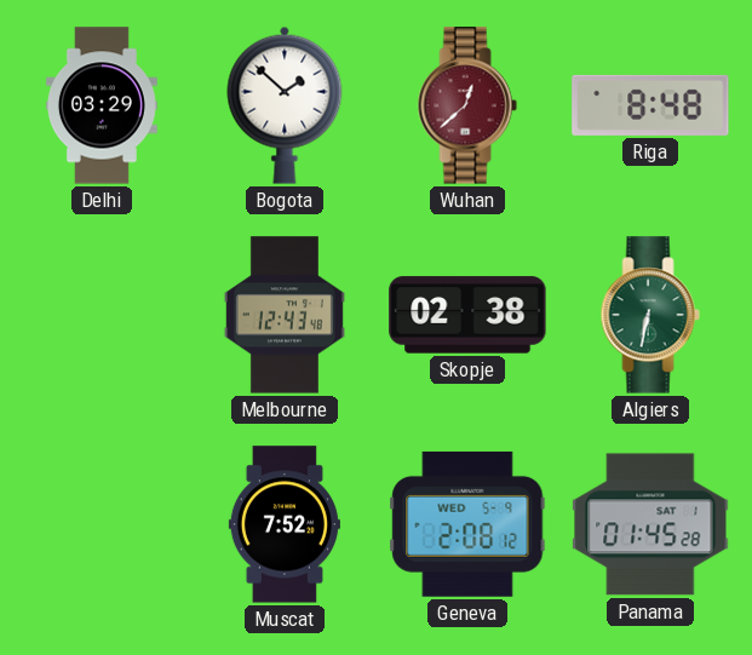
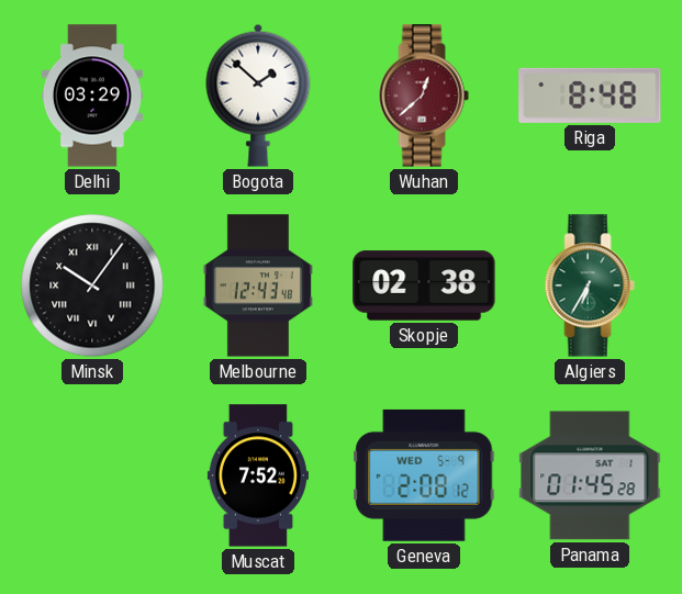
Minsk: none -> 10:06 (92, 285)
Algiers: 6:32 -> 6:35 (590, 285)
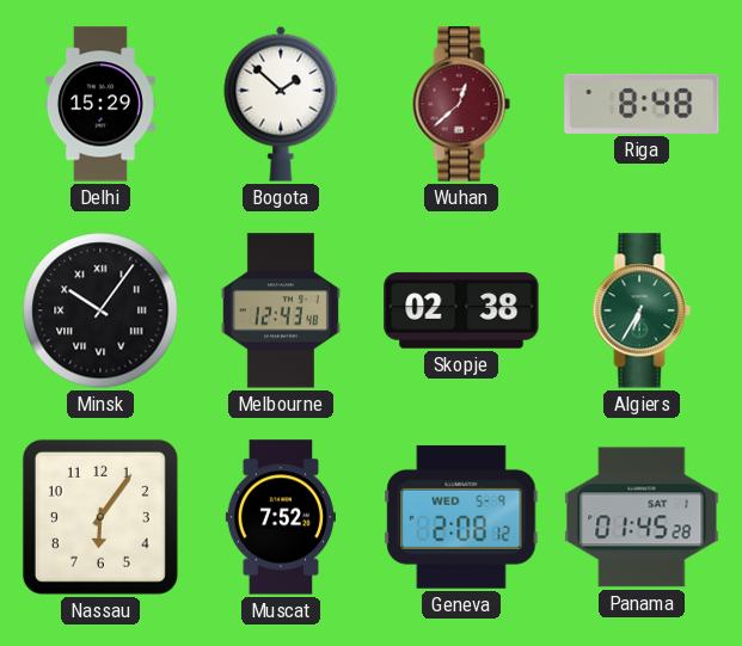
Delhi: 03:29 -> 15:29 (100, 104)
Nassau: none -> 6:06 (100, 517)
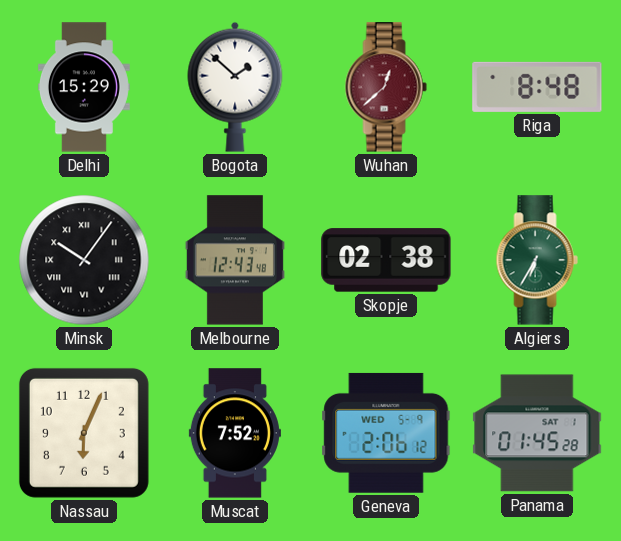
Nassau: 6:06 -> 6:04 (84, 433)
Geneva: 2:08 -> 2:06 (386, 433)
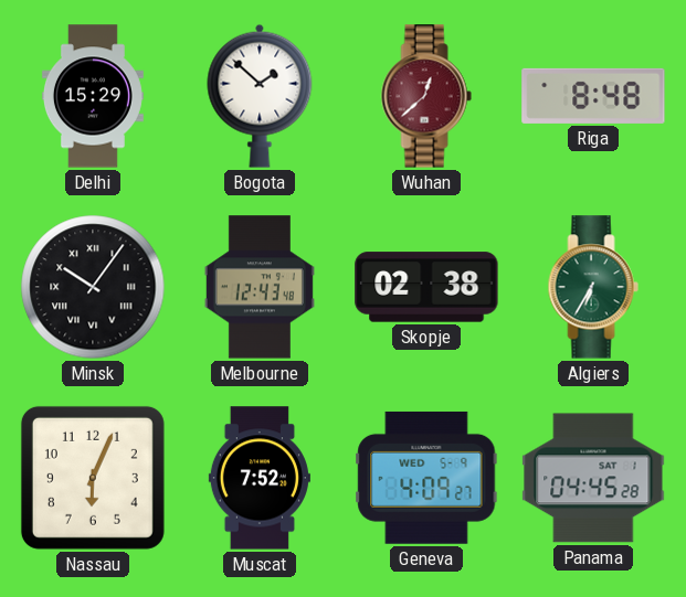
Geneva: 2:06 -> 4:09 (426, 478)
Panama: 01:45 -> 04:45 (593, 478)
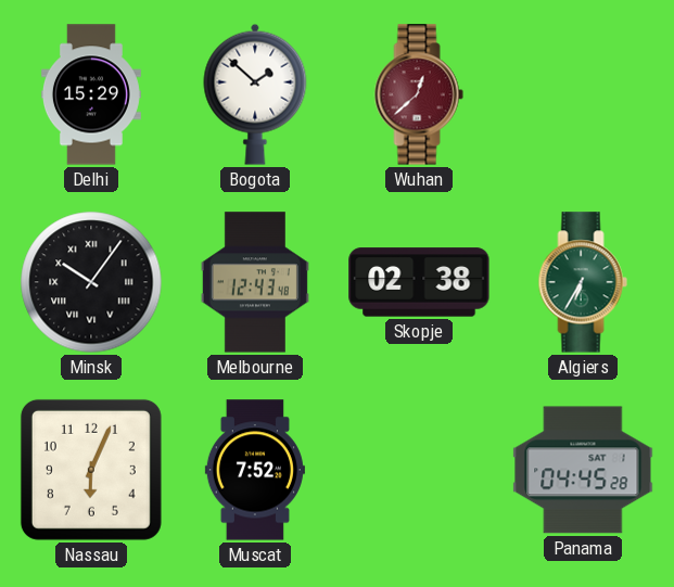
Riga: 8:48 -> none (593, 96)
Geneva: 4:09 -> none (426, 478)
